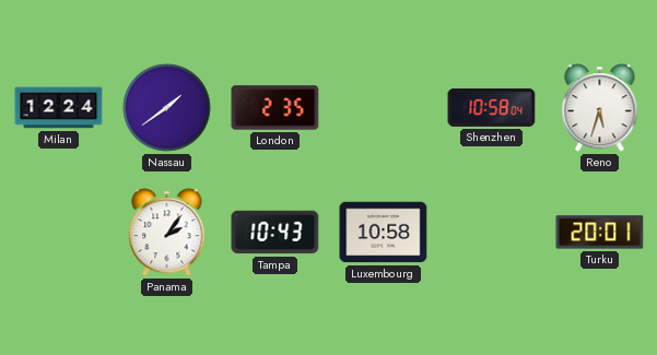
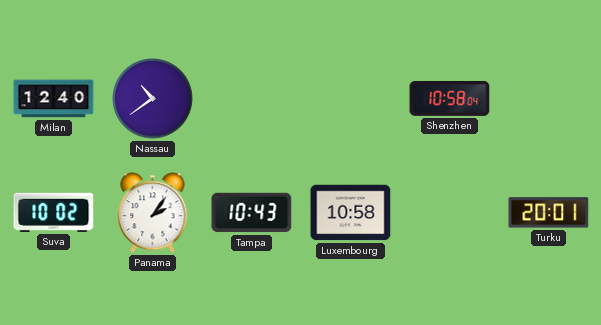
Milan: 12:24 -> 12:40 (54, 99)
Nassau: 1:39 -> 10:39 (153, 99)
London: 2:35 -> none (275, 108)
Reno: 5:33 -> none (600, 108)
Suva: none -> 10:02 (54, 212)
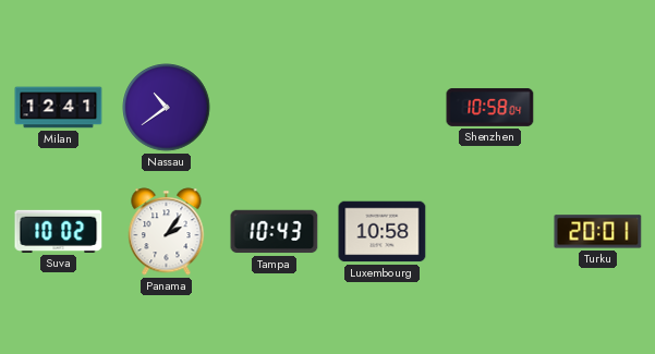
Milan: 12:40 -> 12:41 (59, 108)
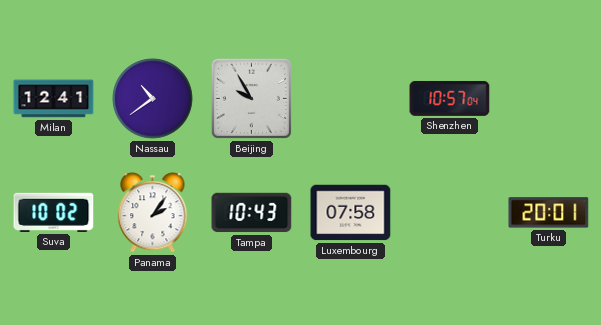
Beijing: none -> 9:55 (251, 98)
Shenzhen: 10:58 -> 10:57 (450, 98)
Luxembourg: 10:58 -> 07:58 (351, 213)
